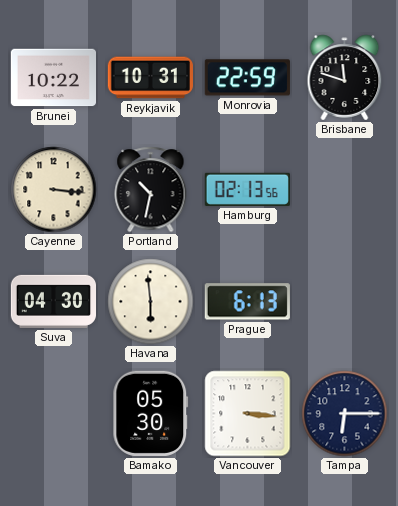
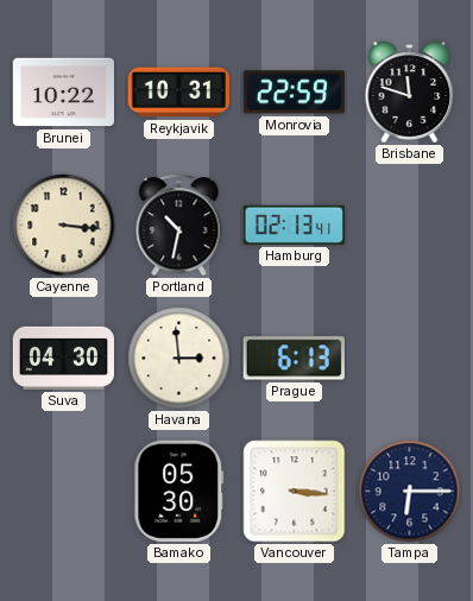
Hamburg: 02:13:56 -> 02:13:41 (294, 224)
Havana: 5:59 -> 2:59 (179, 359)
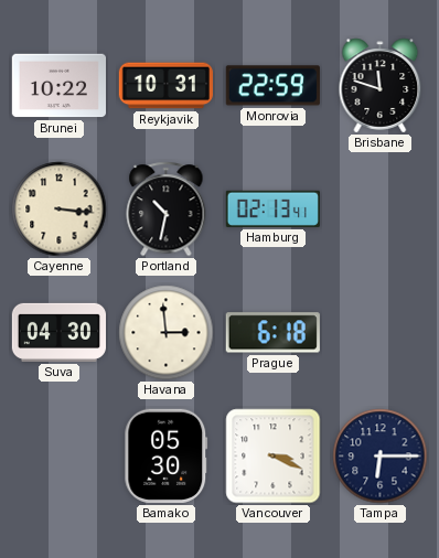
Prague: 6:13 -> 6:18 (272, 333)
Vancouver: 3:16 -> 3:19 (274, 457)
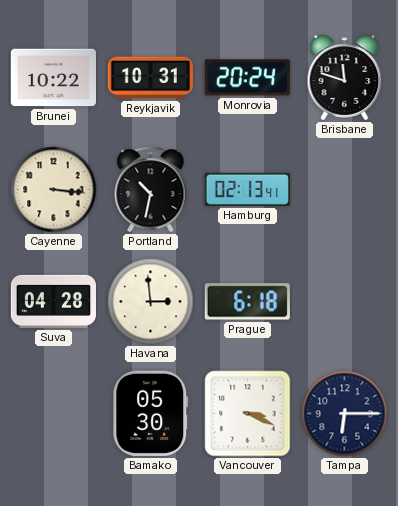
Monrovia: 22:59 -> 20:24 (247, 78)
Suva: 04:30 -> 04:28 (53, 301)
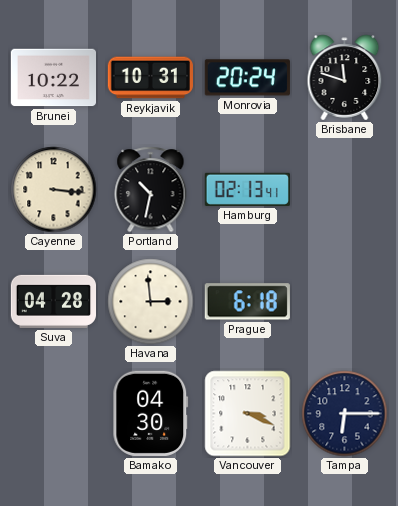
Bamako: 05:30 -> 04:30 (151, 413)
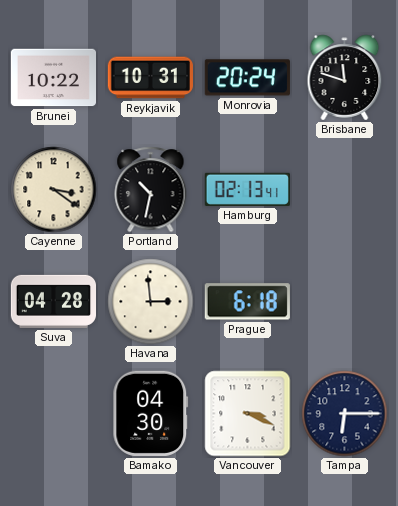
Cayenne: 3:16 -> 3:21 (54, 190)
